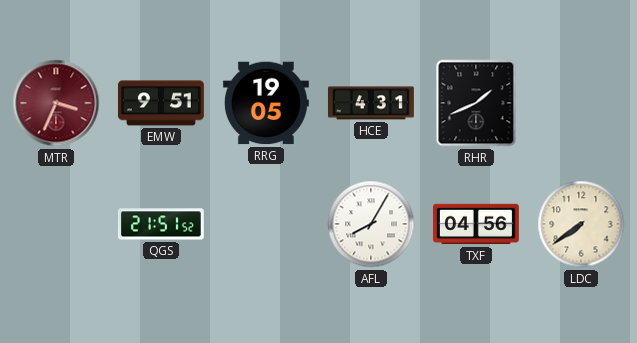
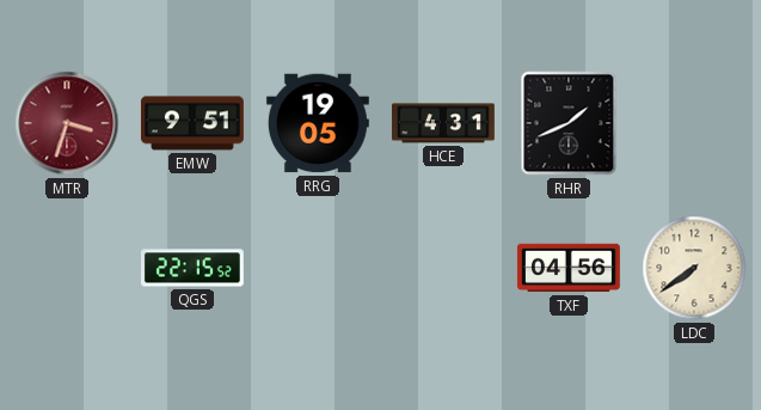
MTR: 3:34 -> 3:33 (67, 123)
QGS: 21:51 -> 22:15 (192, 268)
AFL: 8:05 -> none (371, 224)
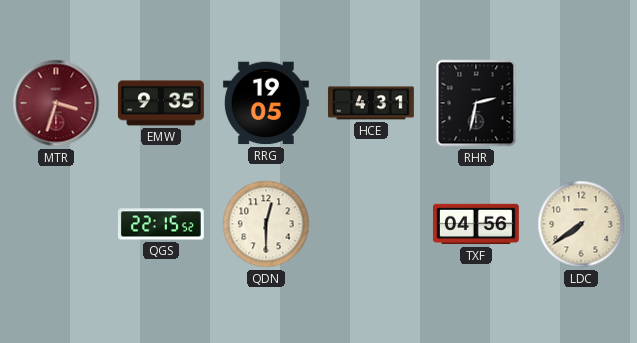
EMW: 9:51 -> 9:35 (161, 103)
RHR: 1:41 -> 2:32 (476, 103)
QDN: none -> 12:30 (266, 224)
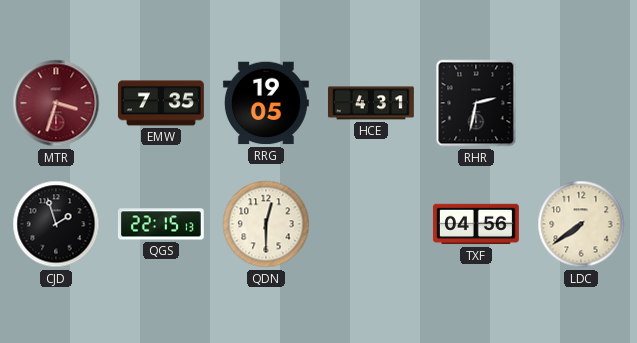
EMW: 9:35 -> 7:35 (161, 103)
CJD: none -> 1:57 (56, 224)
QGS: 22:15:52 -> 22:15:13 (161, 224)
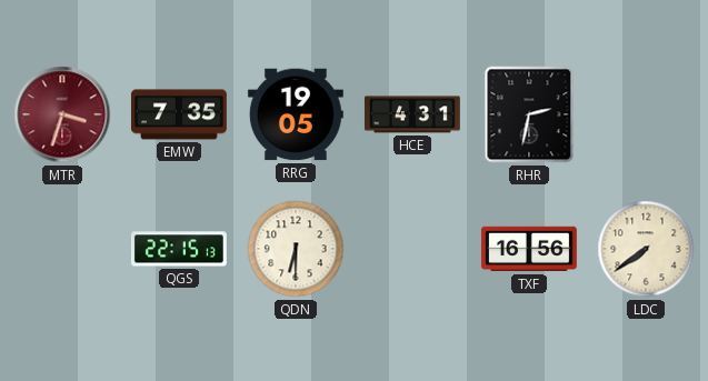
CJD: 1:57 -> none (56, 224)
QDN: 12:30 -> 6:30 (296, 249)
TXF: 04:56 -> 16:56 (529, 249)
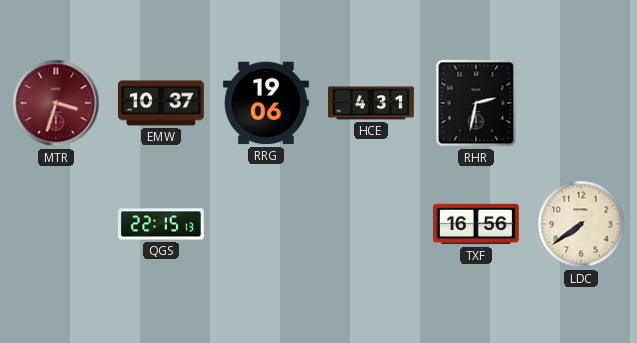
EMW: 7:35 -> 10:37 (161, 103)
RRG: 19:05 -> 19:06 (266, 103)
QDN: 6:30 -> none (296, 249)
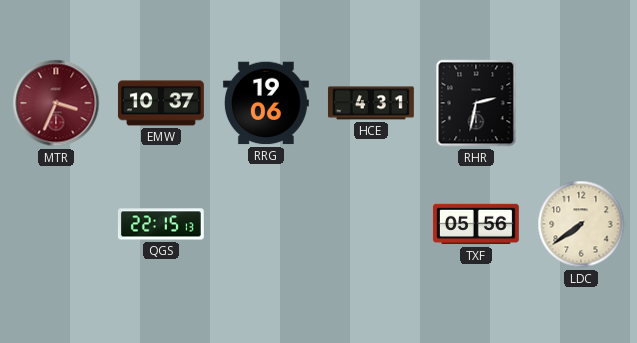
MTR: 3:33 -> 3:34 (56, 103)
TXF: 16:56 -> 05:56 (476, 224)
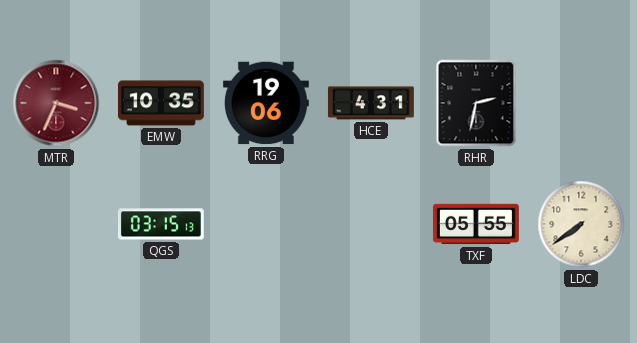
EMW: 10:37 -> 10:35 (161, 103)
QGS: 22:15 -> 03:15 (161, 224)
TXF: 05:56 -> 05:55 (476, 224)
